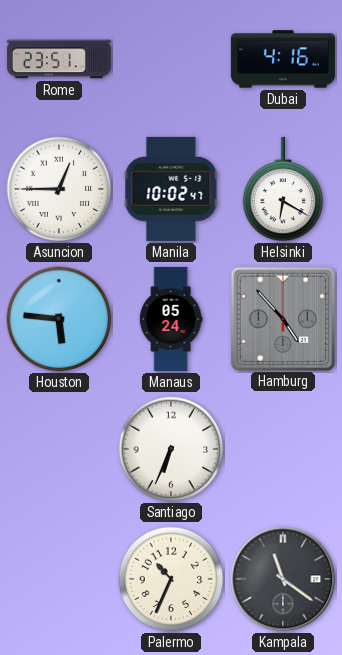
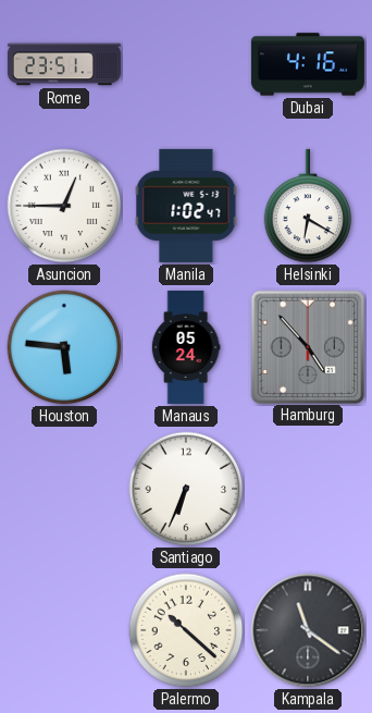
Manila: 10:02 -> 1:02 (186, 206)
Palermo: 10:34 -> 10:22 (186, 630)
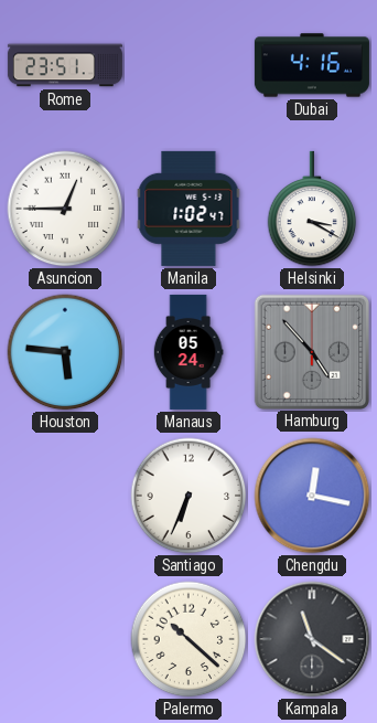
Helsinki: 6:20 -> 3:20 (312, 209)
Chengdu: none -> 12:17 (312, 496)
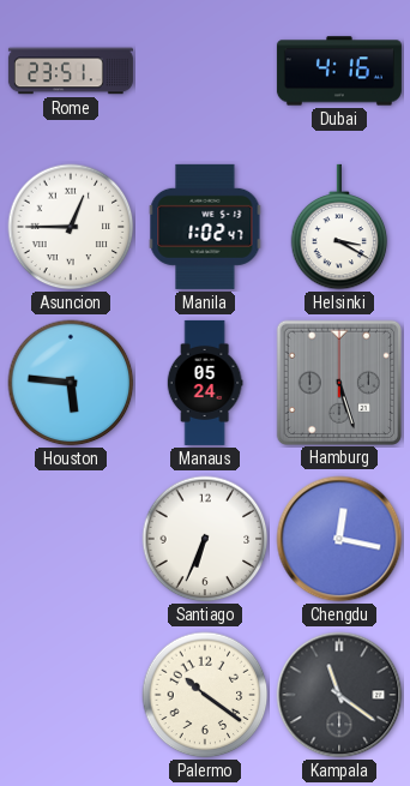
Hamburg: 4:53 -> 5:27 (338, 382)
Palermo: 10:22 -> 10:21 (205, 695)
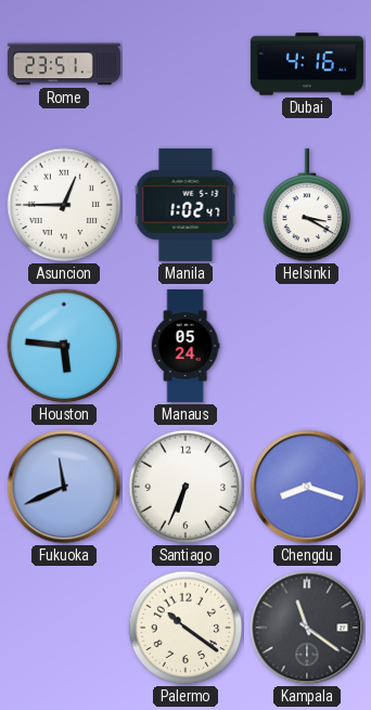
Hamburg: 5:27 -> none (338, 382)
Fukuoka: none -> 11:41 (64, 487)
Chengdu: 12:17 -> 8:18 (307, 487)
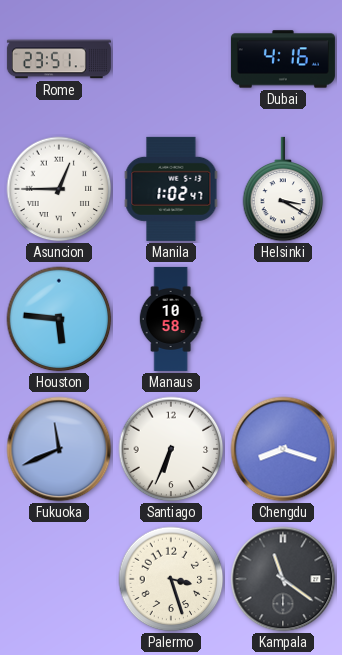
Manaus: 05:24 -> 10:58 (171, 319)
Palermo: 10:21 -> 3:27 (171, 579)
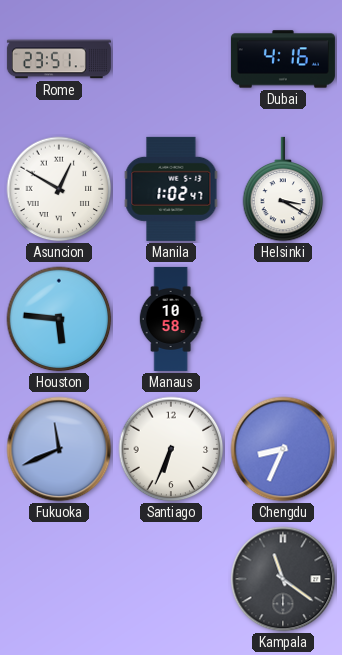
Asuncion: 12:45 -> 12:50 (59, 189)
Chengdu: 8:18 -> 8:34 (283, 449)
Palermo: 3:27 -> none (171, 579)
